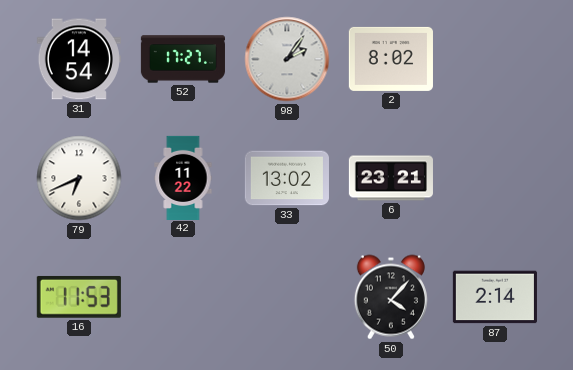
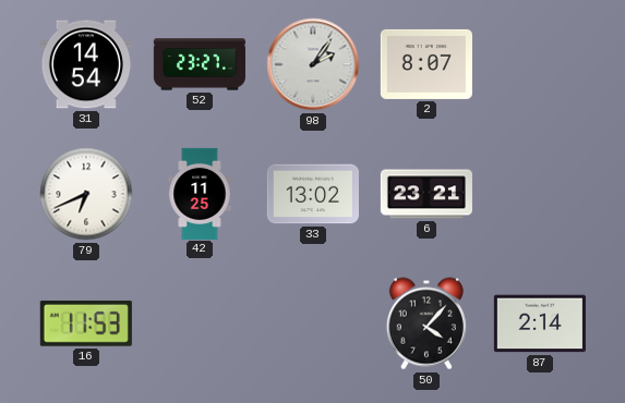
52: 17:27 -> 23:27 (200, 64)
2: 8:02 -> 8:07 (426, 64)
42: 11:22 -> 11:25 (200, 193)
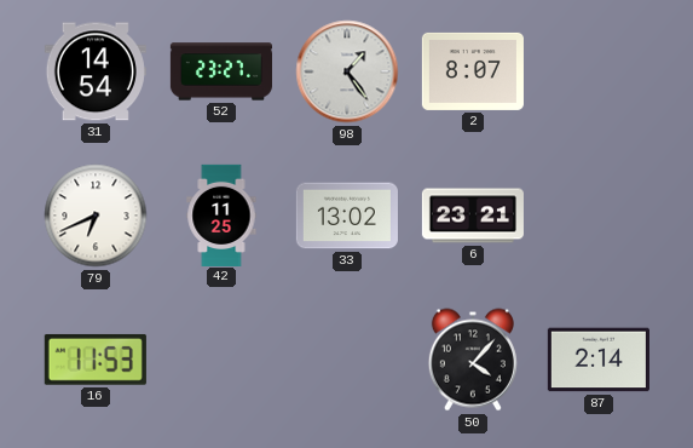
98: 2:06 -> 1:24 (347, 71)
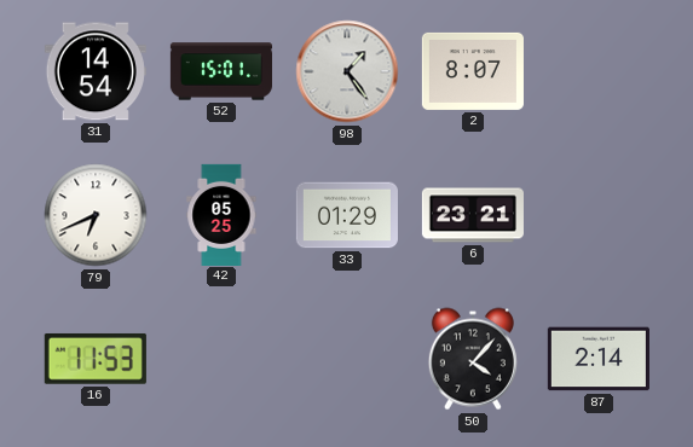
52: 23:27 -> 15:01 (221, 71)
42: 11:25 -> 05:25 (221, 214)
33: 13:02 -> 01:29 (347, 215)
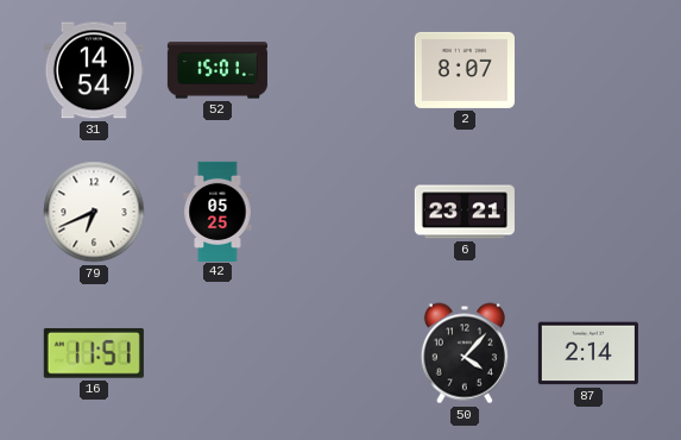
98: 1:24 -> none (347, 71)
33: 01:29 -> none (347, 215)
16: 11:53 -> 11:51 (94, 353)
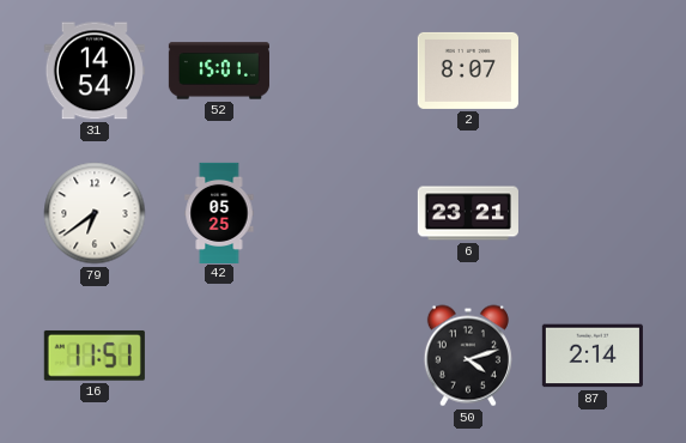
79: 6:41 -> 6:39 (95, 213)
50: 4:07 -> 4:12 (468, 356)
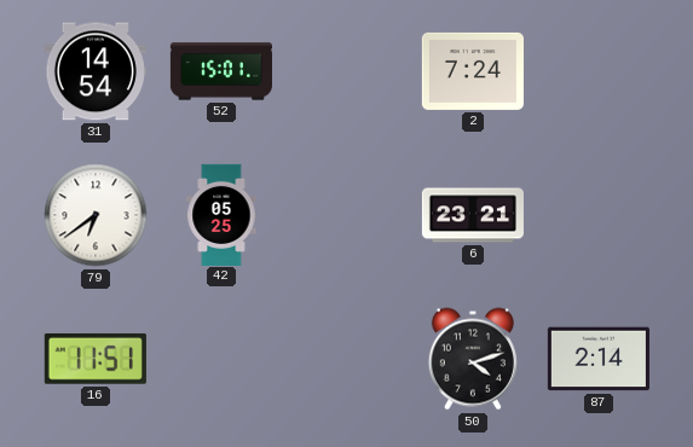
2: 8:07 -> 7:24 (473, 71)
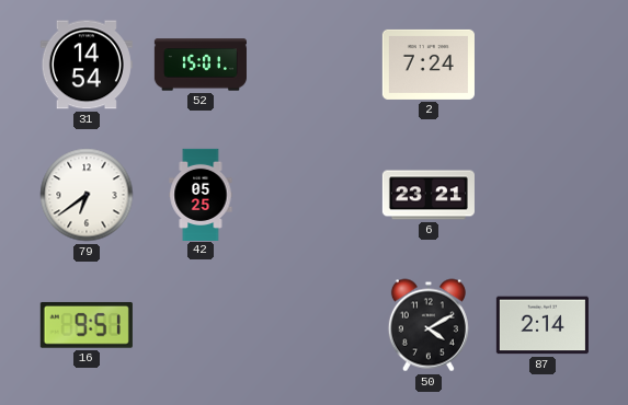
16: 11:51 -> 9:51 (87, 325)
50: 4:12 -> 4:10 (429, 325)
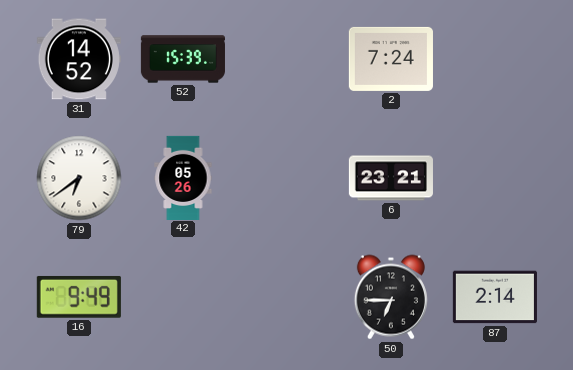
31: 14:54 -> 14:52 (79, 59)
52: 15:01 -> 15:39 (183, 59)
42: 05:25 -> 05:26 (183, 177)
16: 9:51 -> 9:49 (79, 297)
50: 4:10 -> 6:45 (391, 297)
